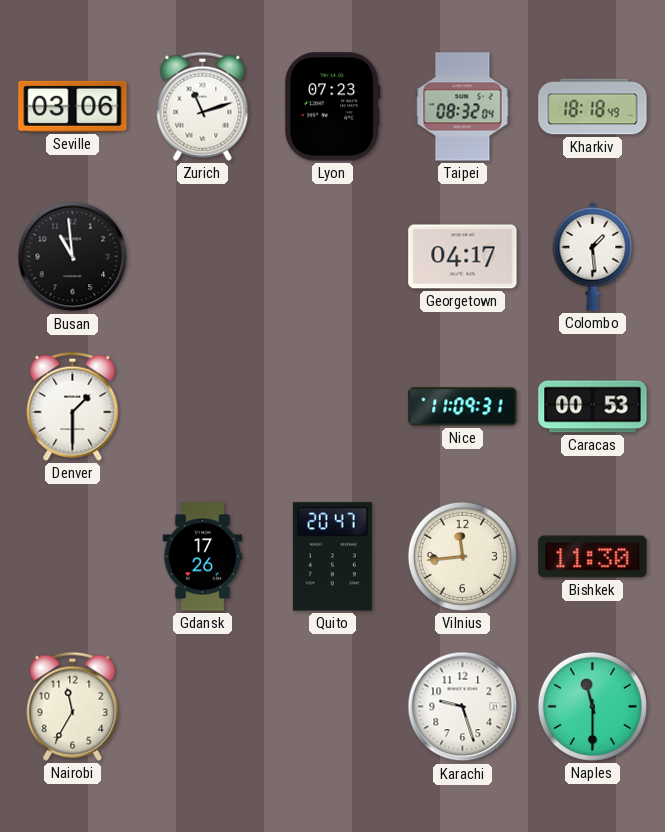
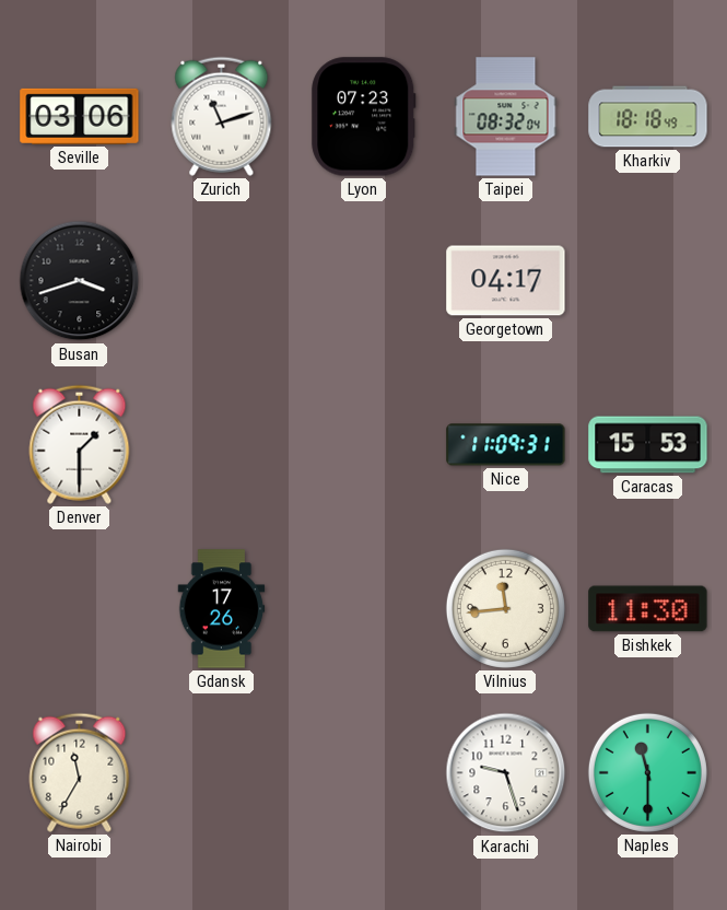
Busan: 10:59 -> 3:42 (80, 281)
Colombo: 1:29 -> none (593, 256)
Caracas: 00:53 -> 15:53 (648, 445)
Quito: 20:47 -> none (332, 557)
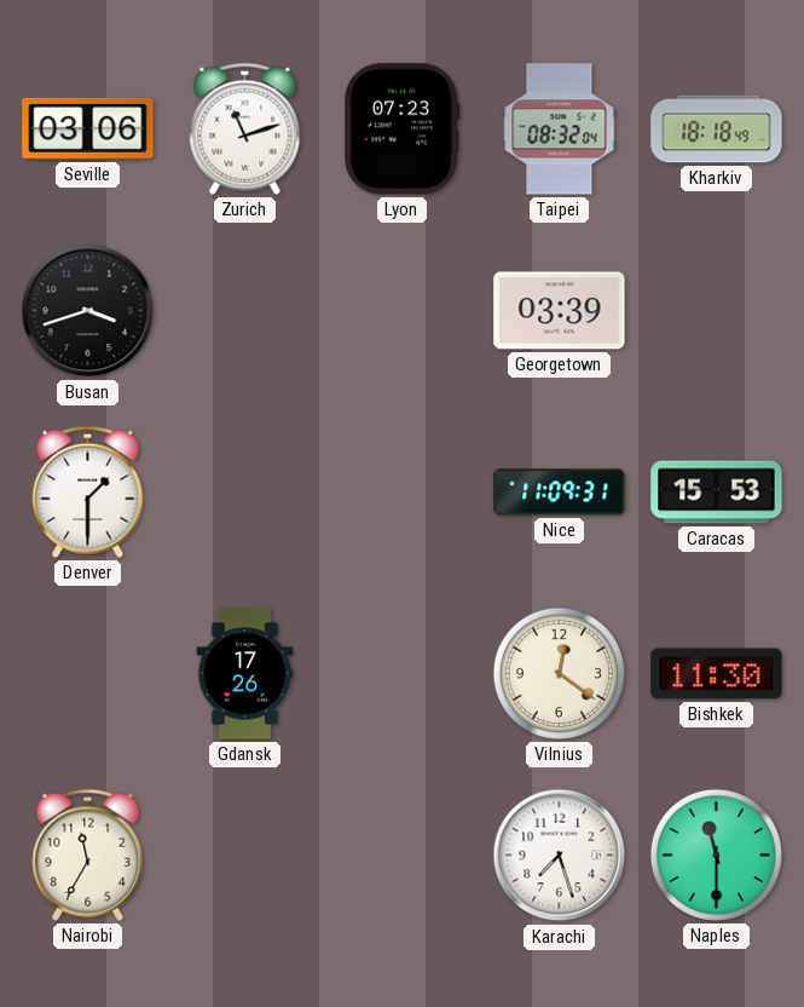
Georgetown: 04:17 -> 03:39 (560, 311)
Vilnius: 11:44 -> 12:21 (559, 673)
Karachi: 9:27 -> 7:27 (560, 856)
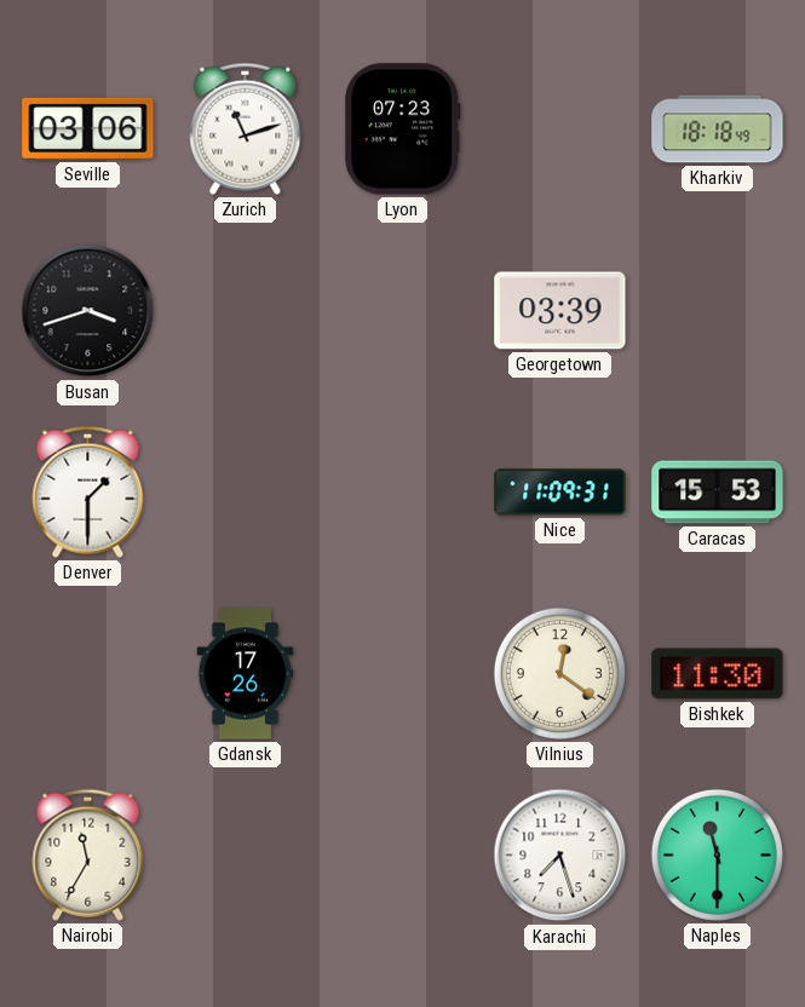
Taipei: 08:32 -> none (560, 130)
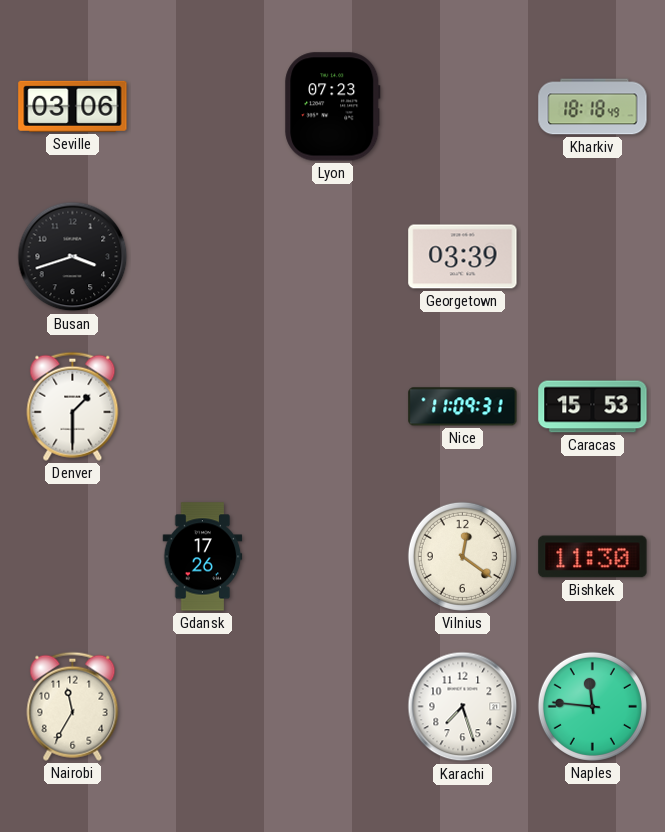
Zurich: 11:12 -> none (246, 128)
Naples: 11:30 -> 11:46 (592, 706)
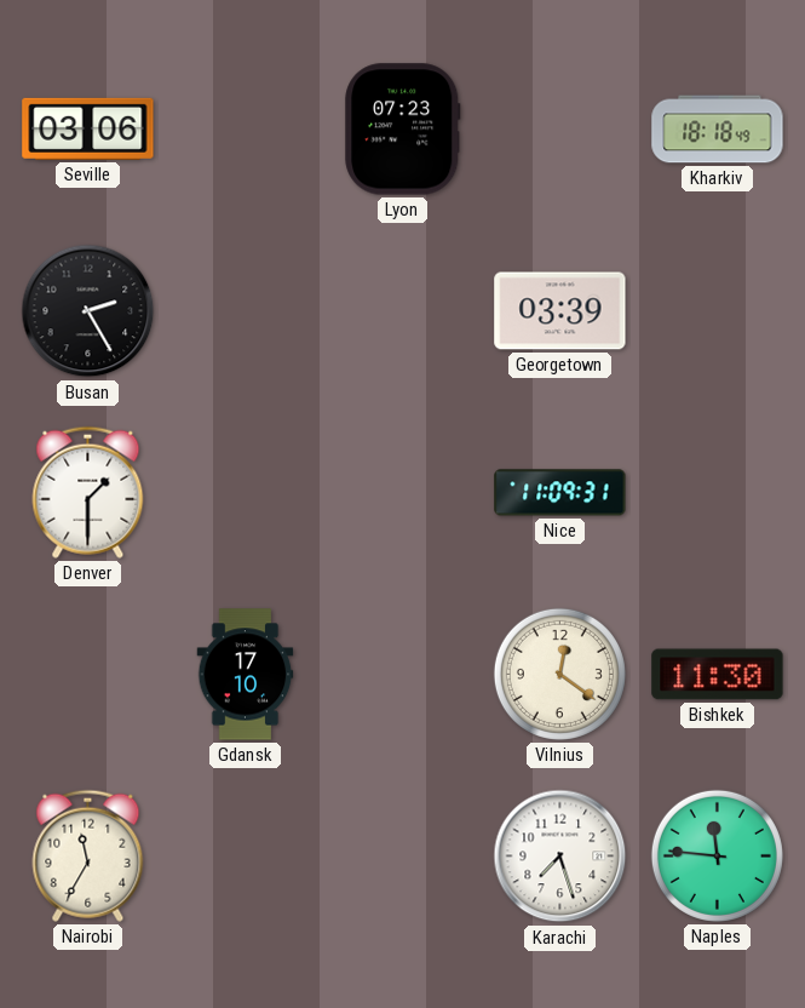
Busan: 3:42 -> 2:25 (88, 311)
Caracas: 15:53 -> none (593, 407)
Gdansk: 17:26 -> 17:10 (246, 675)
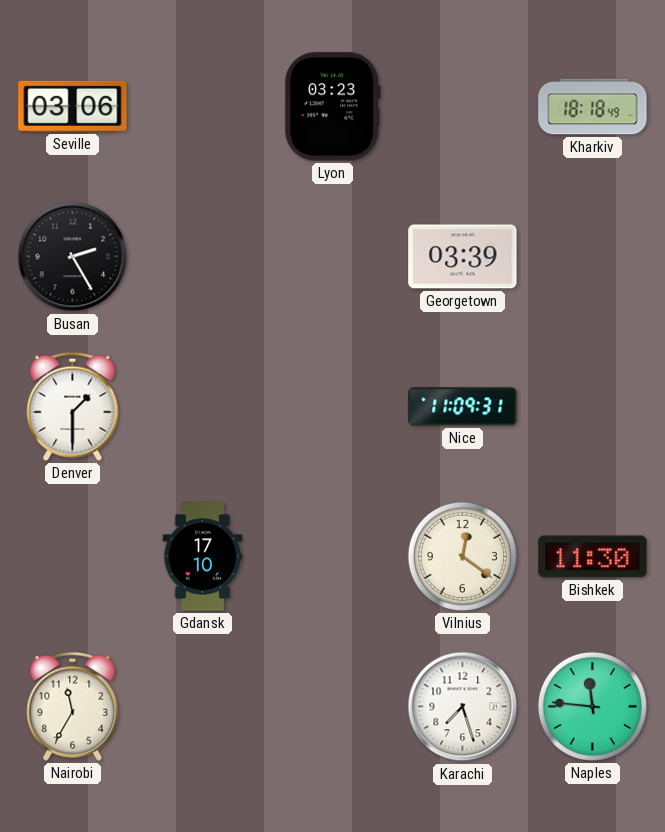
Lyon: 07:23 -> 03:23 (333, 107)
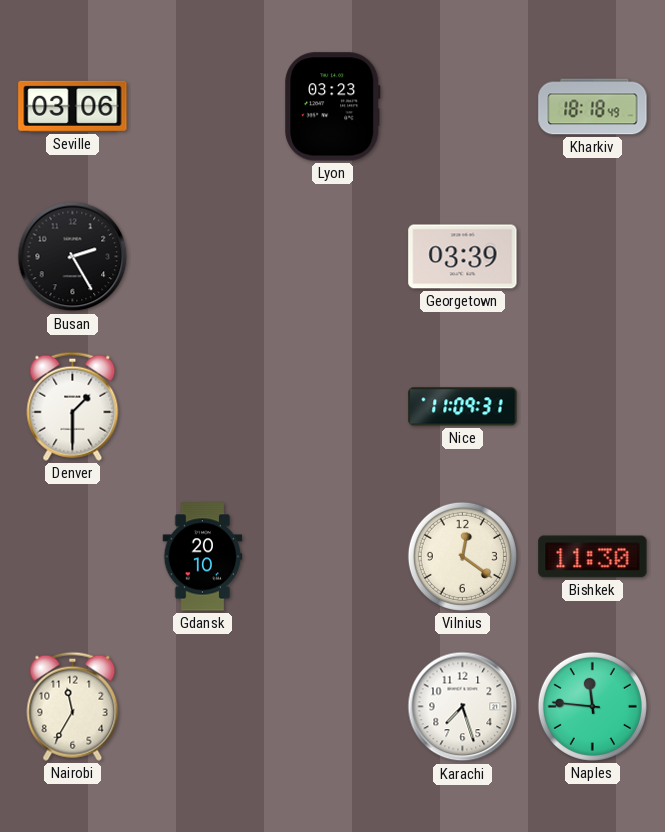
Gdansk: 17:10 -> 20:10 (203, 557)
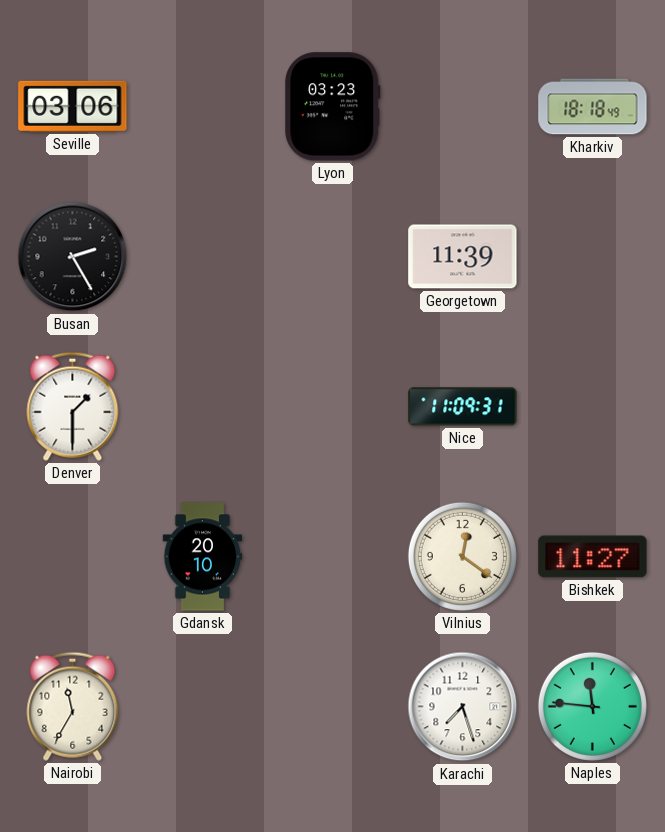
Georgetown: 03:39 -> 11:39 (463, 257)
Bishkek: 11:30 -> 11:27 (593, 557)
